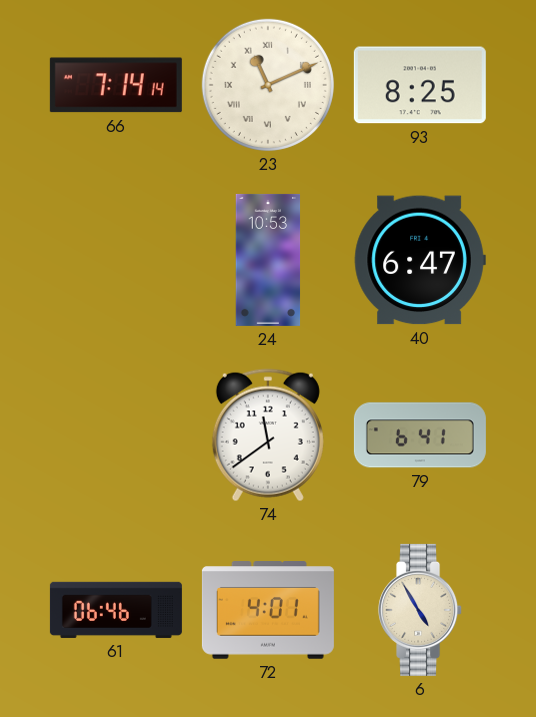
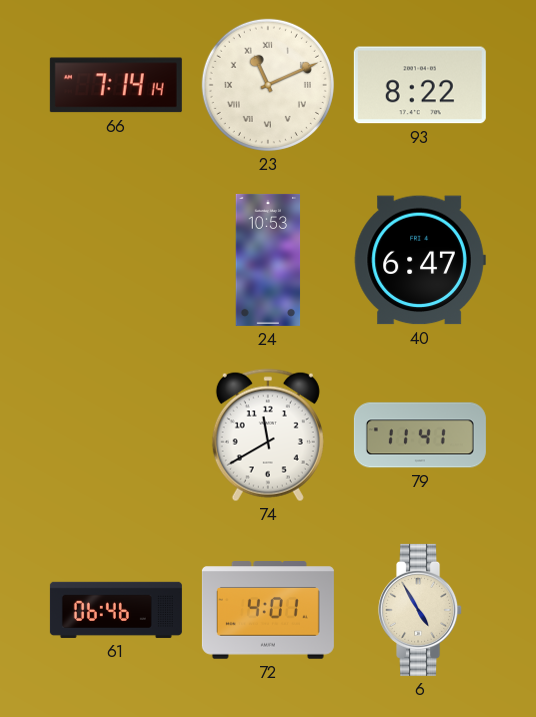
93: 8:25 -> 8:22 (420, 85)
74: 11:39 -> 11:40 (268, 435)
79: 6:41 -> 11:41 (420, 435)
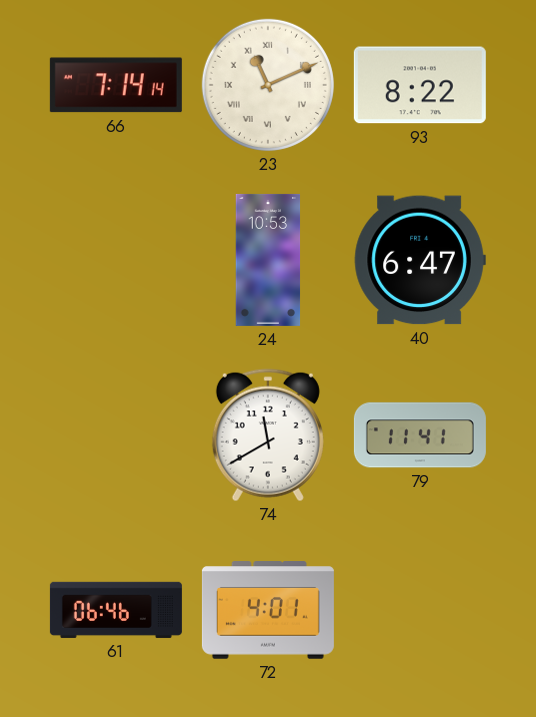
6: 4:55 -> none (421, 610)
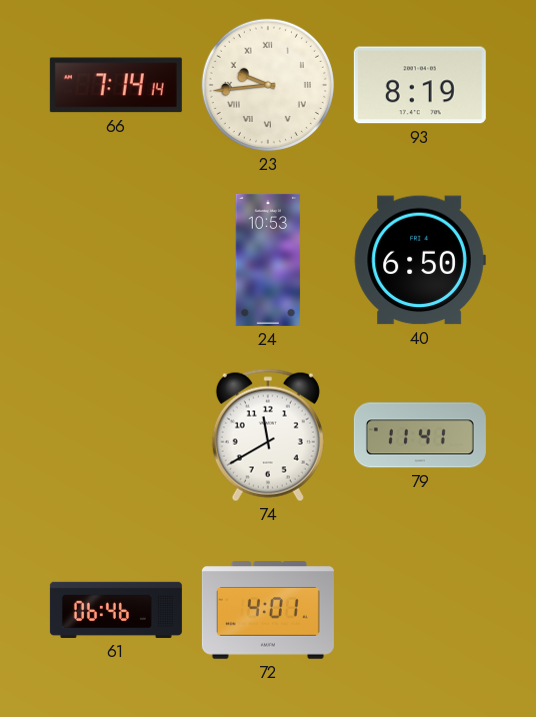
23: 11:11 -> 9:44 (268, 85)
93: 8:22 -> 8:19 (420, 85)
40: 6:47 -> 6:50 (420, 260)
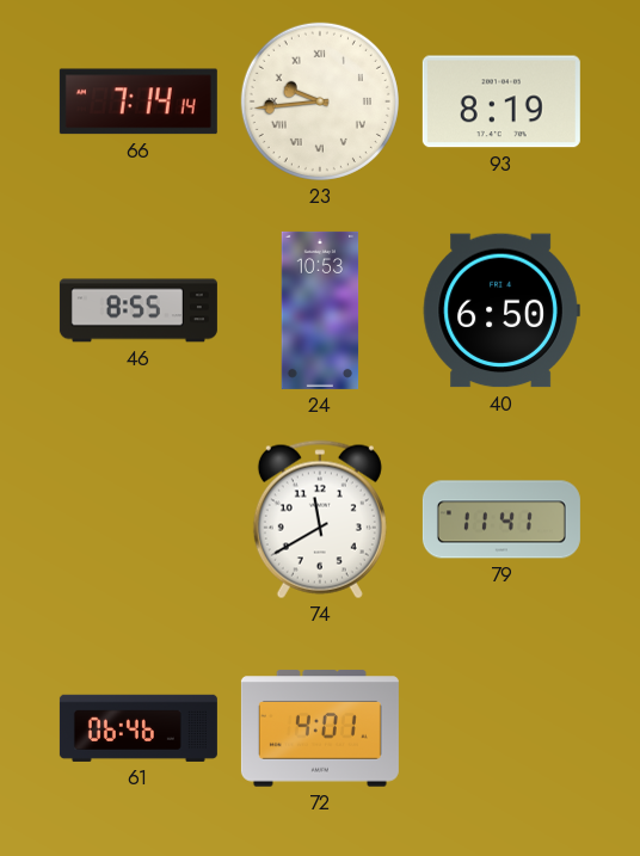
46: none -> 8:55 (139, 310)
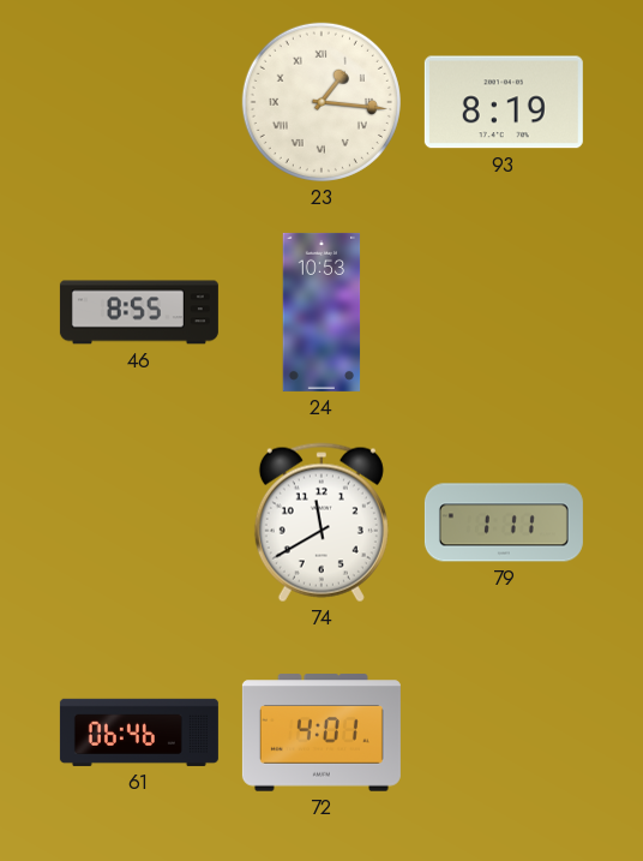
66: 7:14 -> none (139, 101)
23: 9:44 -> 1:16 (321, 102)
40: 6:50 -> none (501, 310)
79: 11:41 -> 1:11 (504, 522)
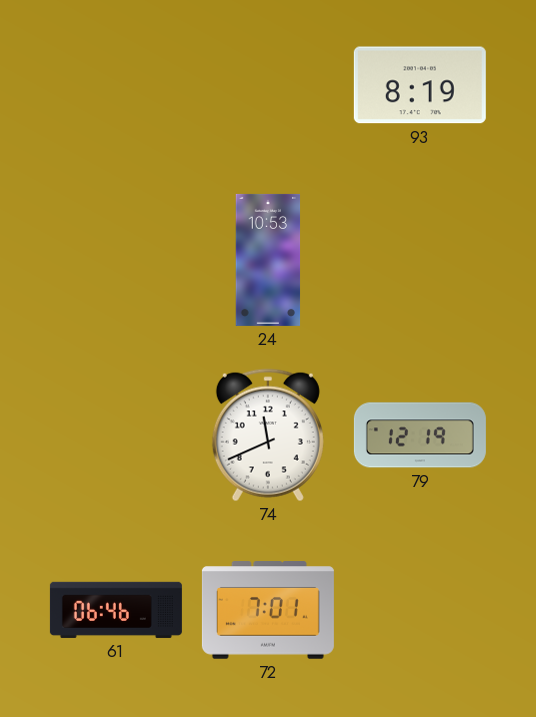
23: 1:16 -> none (321, 102)
46: 8:55 -> none (139, 312)
74: 11:40 -> 11:41 (268, 435)
79: 1:11 -> 12:19 (420, 435)
72: 4:01 -> 7:01 (268, 610)
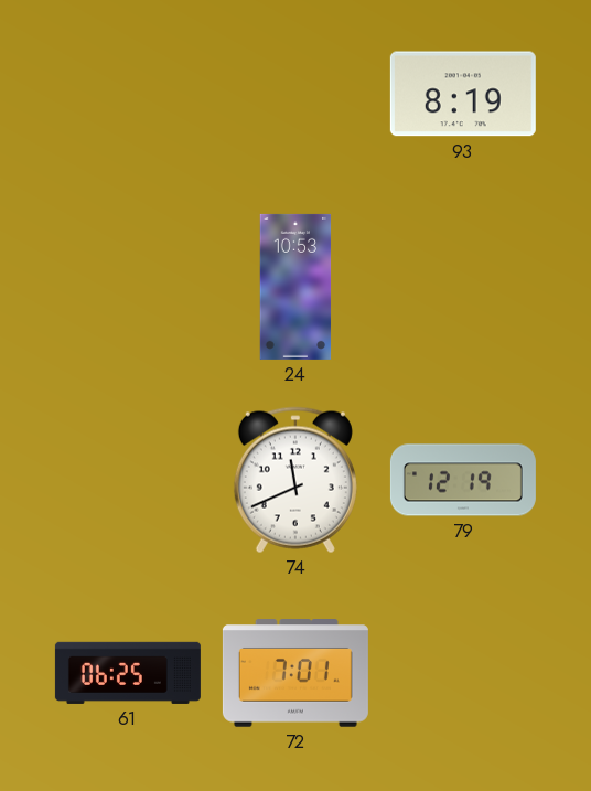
61: 06:46 -> 06:25 (128, 673)
